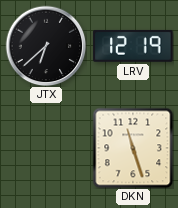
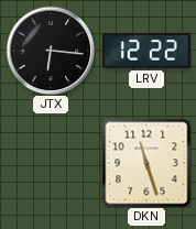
JTX: 6:38 -> 6:16 (51, 51)
LRV: 12:19 -> 12:22 (146, 51)
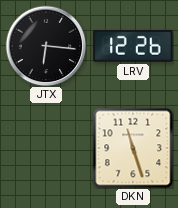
LRV: 12:22 -> 12:26 (133, 46)
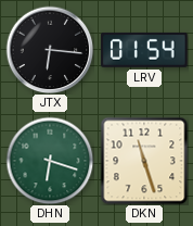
LRV: 12:26 -> 01:54 (144, 50)
DHN: none -> 6:18 (50, 161)
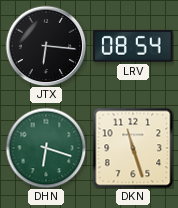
LRV: 01:54 -> 08:54 (133, 46)
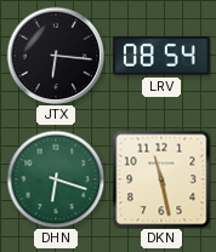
DKN: 11:27 -> 11:28 (161, 179)
